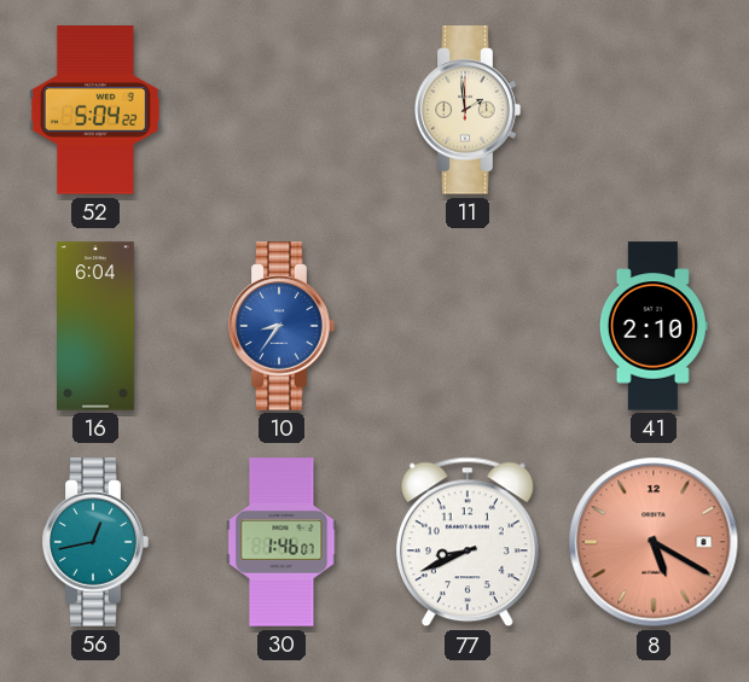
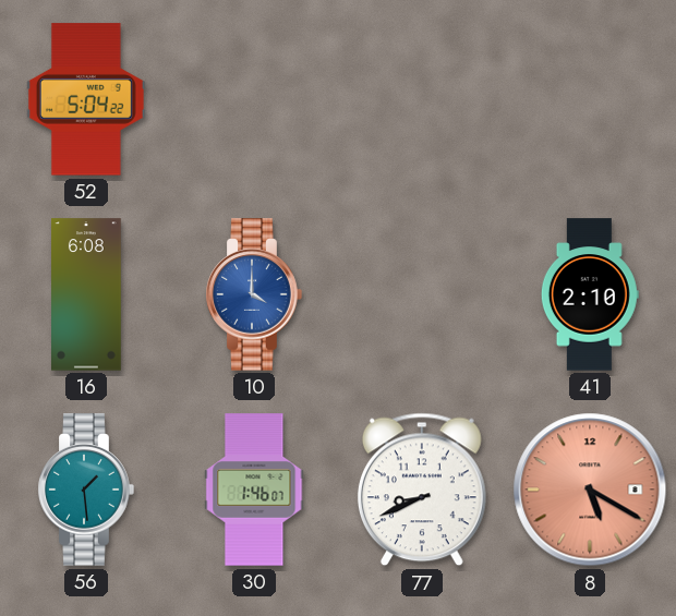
11: 1:59 -> none (468, 110)
16: 6:04 -> 6:08 (87, 294)
10: 8:36 -> 4:00 (254, 294)
56: 12:43 -> 1:29 (86, 490)
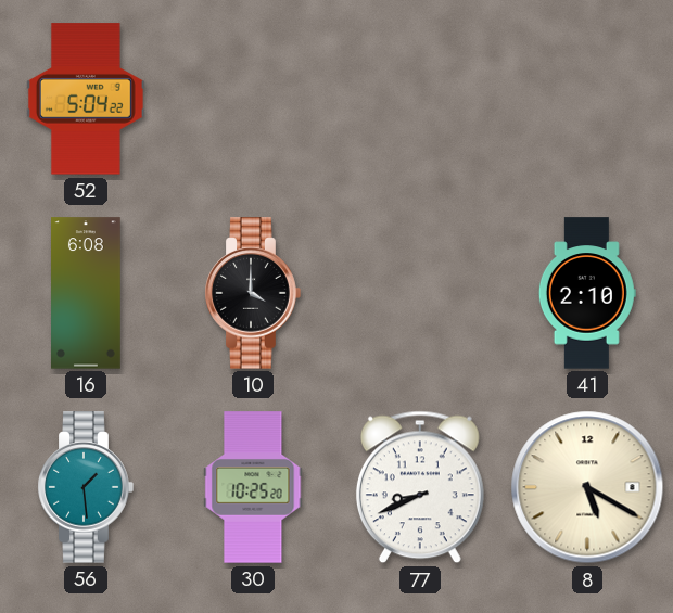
10 dial: blue -> black (253, 293)
30: 1:46 -> 10:25 (253, 487)
8 dial: salmon -> cream (587, 487)
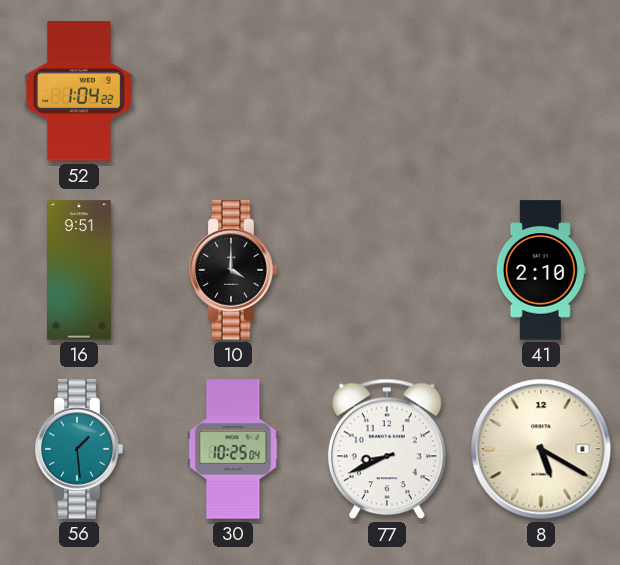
52: 5:04 -> 1:04 (79, 91)
16: 6:08 -> 9:51 (80, 270)
30: 10:25:20 -> 10:25:04 (233, 449)
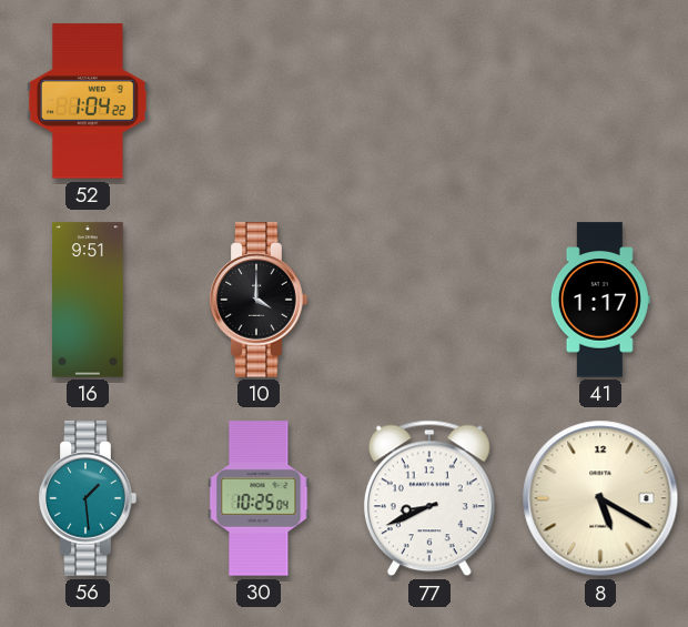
41: 2:10 -> 1:17 (600, 300)
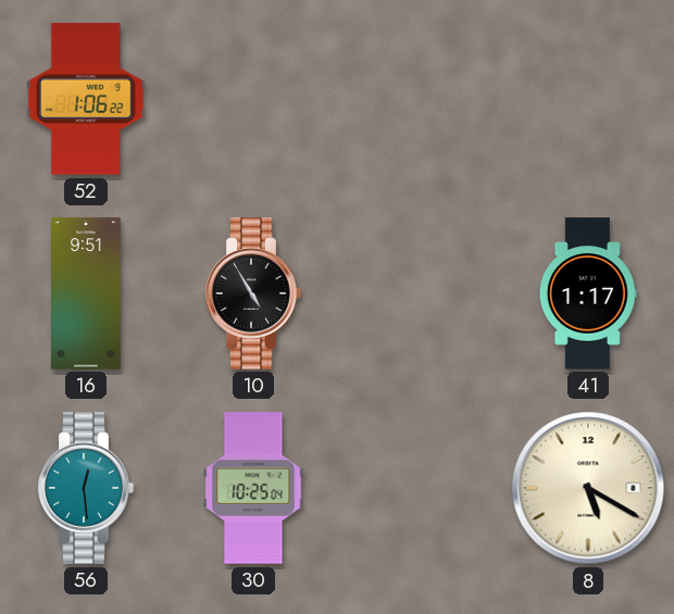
52: 1:04 -> 1:06 (86, 99)
10: 4:00 -> 4:55 (253, 293)
56: 1:29 -> 12:29 (86, 488)
77: 8:41 -> none (429, 498)
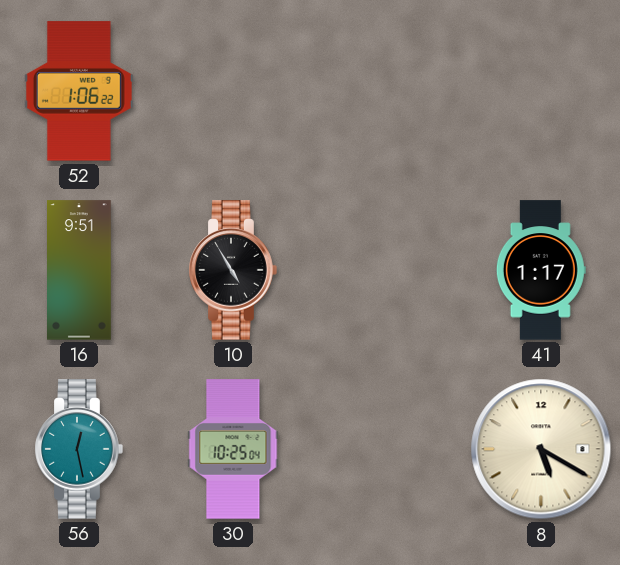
56: 12:29 -> 12:28 (79, 449)
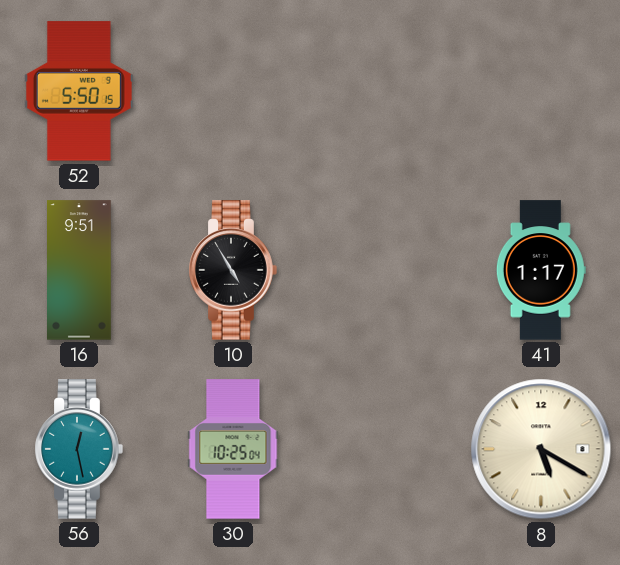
52: 1:06 -> 5:50 (79, 91)
